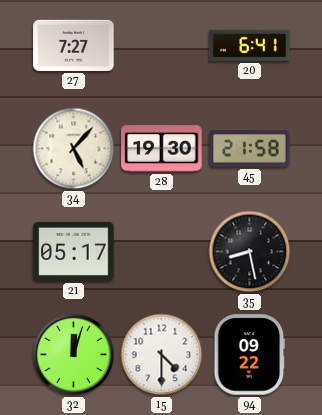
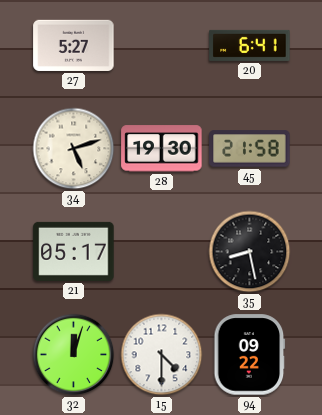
27: 7:27 -> 5:27 (74, 45)
34: 5:07 -> 5:12 (74, 149)
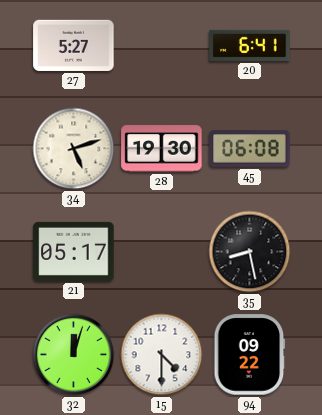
45: 21:58 -> 06:08 (250, 149)
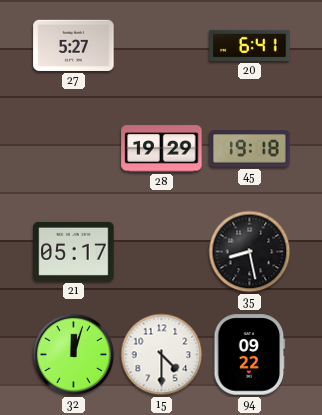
34: 5:12 -> none (74, 149)
28: 19:30 -> 19:29 (162, 149)
45: 06:08 -> 19:18 (250, 149)
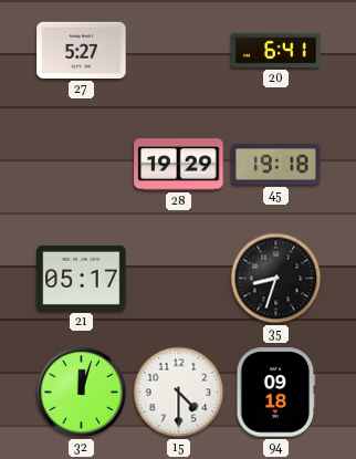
35: 8:28 -> 8:33 (276, 279)
94: 09:22 -> 09:18 (276, 393)
